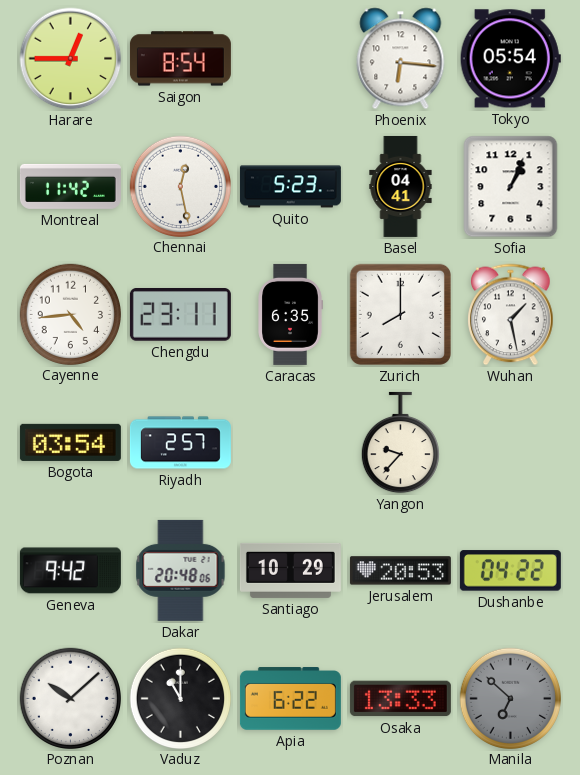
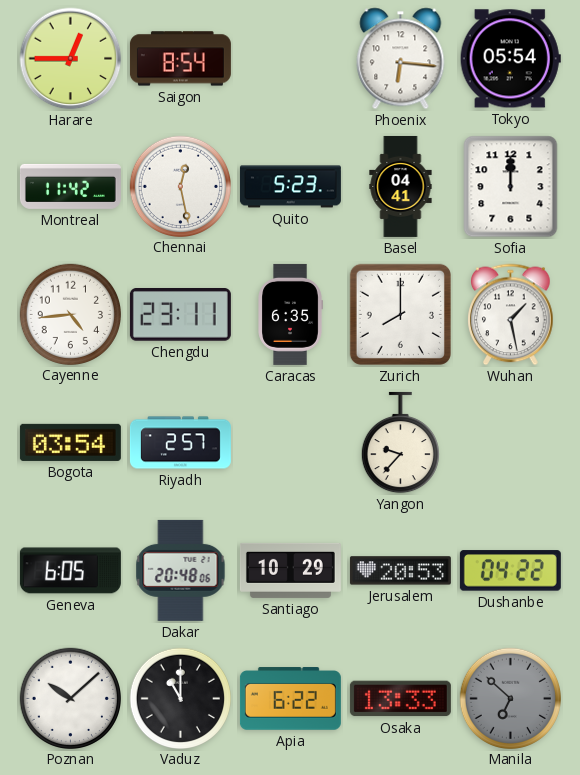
Sofia: 1:04 -> 12:00 (511, 187)
Geneva: 9:42 -> 6:05 (70, 571)
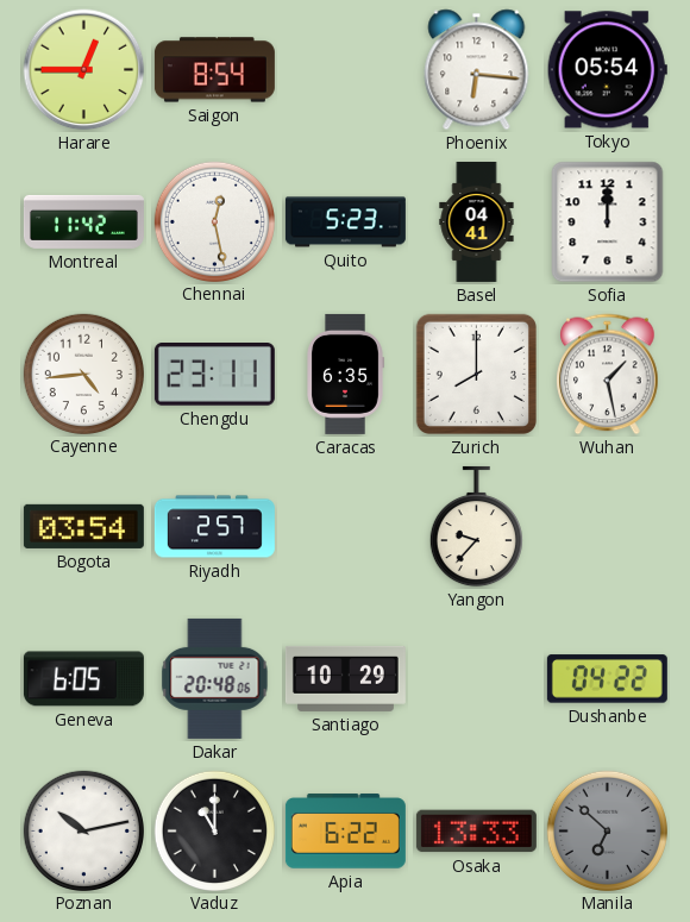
Jerusalem: 20:53 -> none (400, 571)
Poznan: 10:08 -> 10:13 (83, 830)
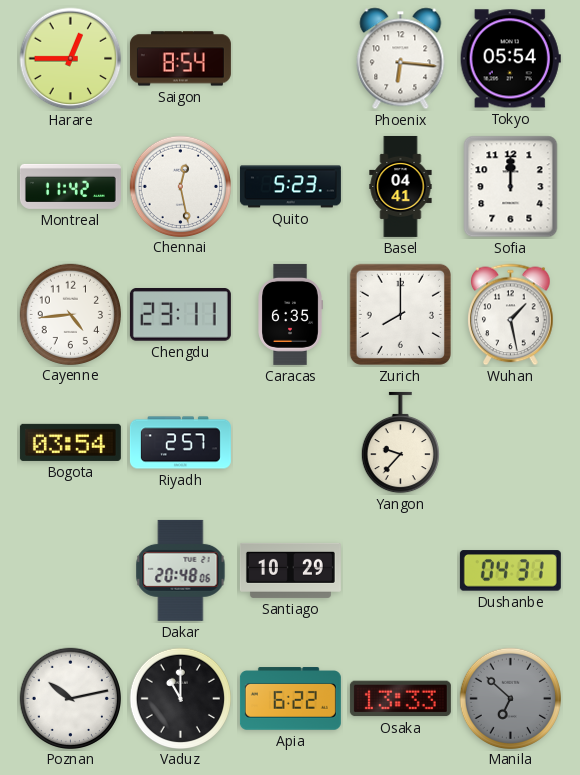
Geneva: 6:05 -> none (83, 679)
Dushanbe: 04:22 -> 04:31 (510, 571)
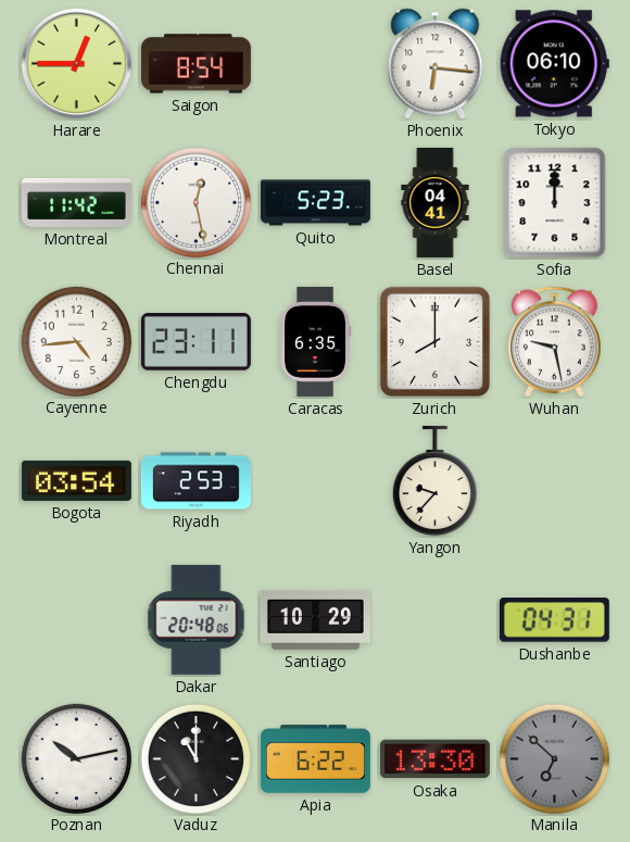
Tokyo: 05:54 -> 06:10 (554, 64)
Wuhan: 1:28 -> 9:28 (555, 342)
Riyadh: 2:57 -> 2:53 (196, 481)
Osaka: 13:33 -> 13:30 (434, 759)
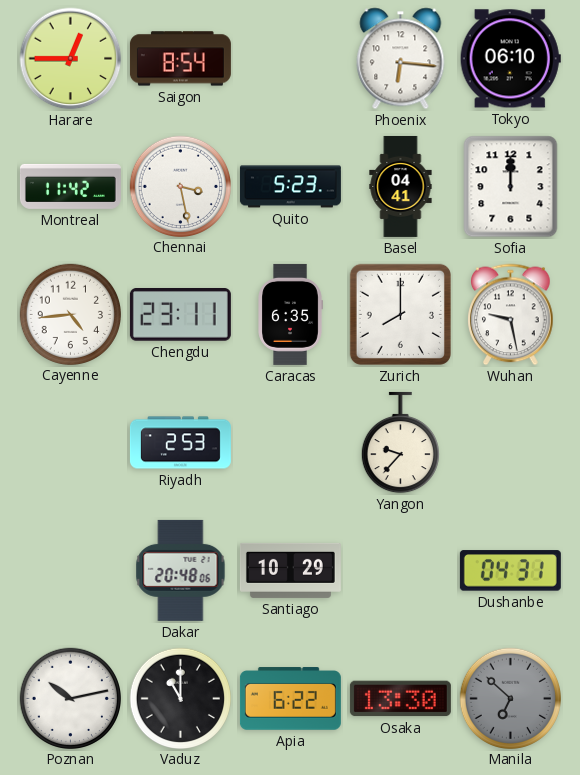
Chennai: 12:28 -> 3:28 (180, 186)
Bogota: 03:54 -> none (76, 480)
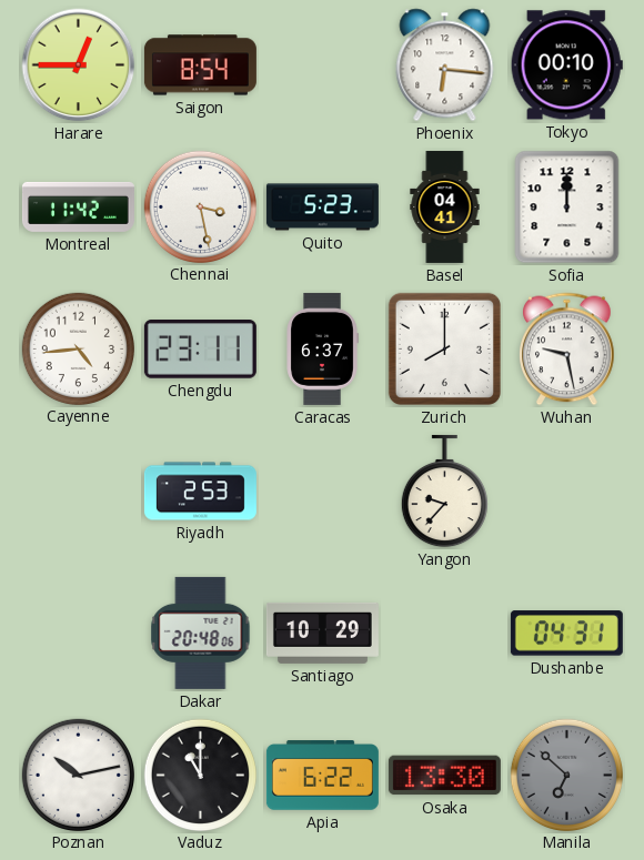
Tokyo: 06:10 -> 00:10 (566, 65)
Caracas: 6:35 -> 6:37 (322, 348)
